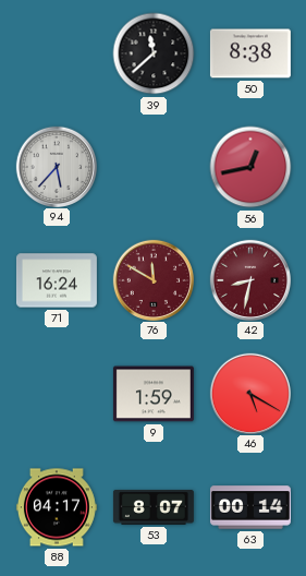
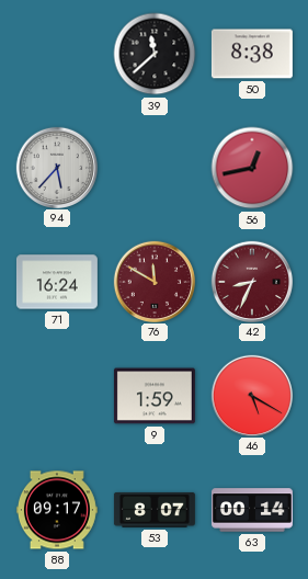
42: 8:32 -> 8:34 (251, 281)
88: 04:17 -> 09:17 (57, 510)
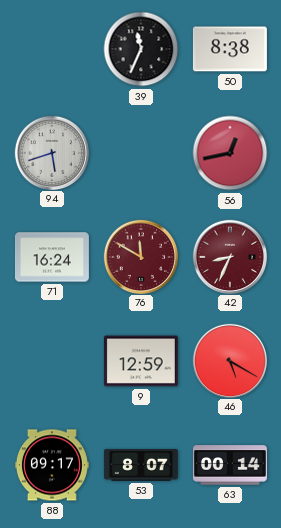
39: 11:38 -> 11:34 (141, 49)
94: 5:37 -> 5:42 (51, 152)
9: 1:59 -> 12:59 (141, 361)
